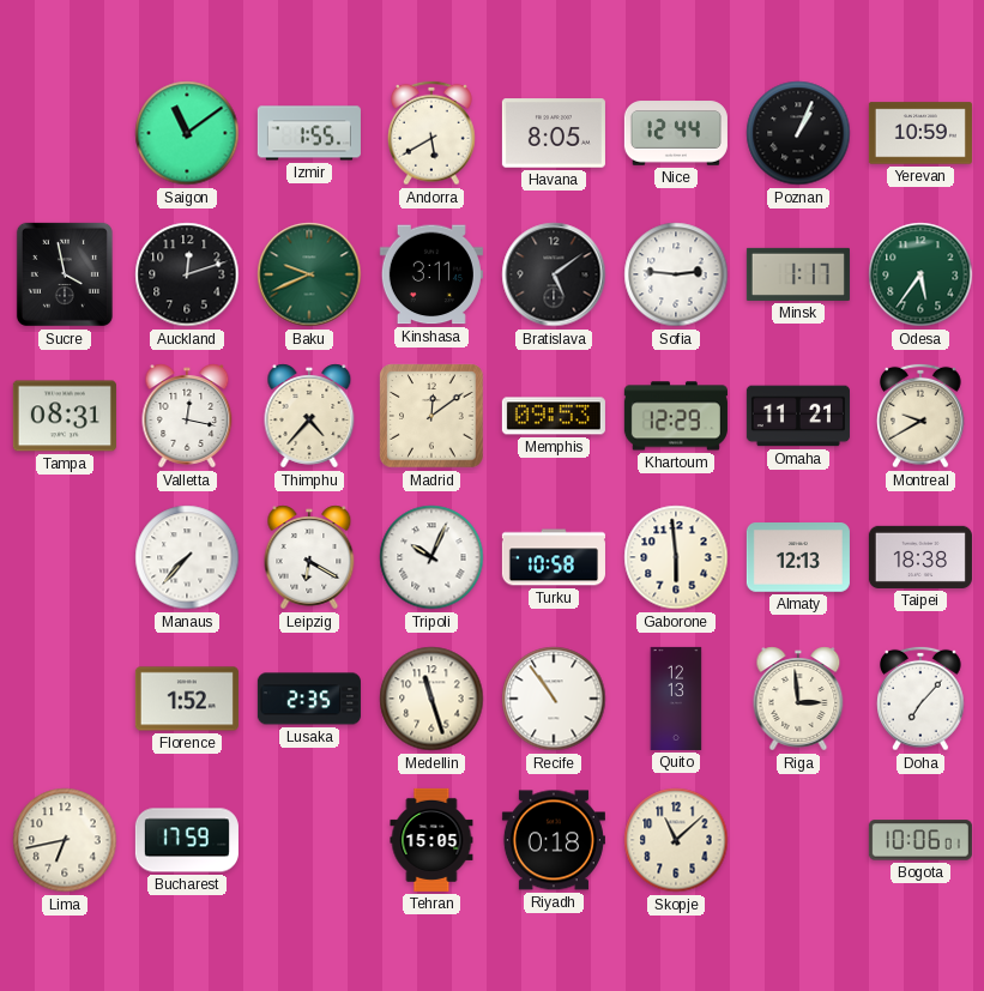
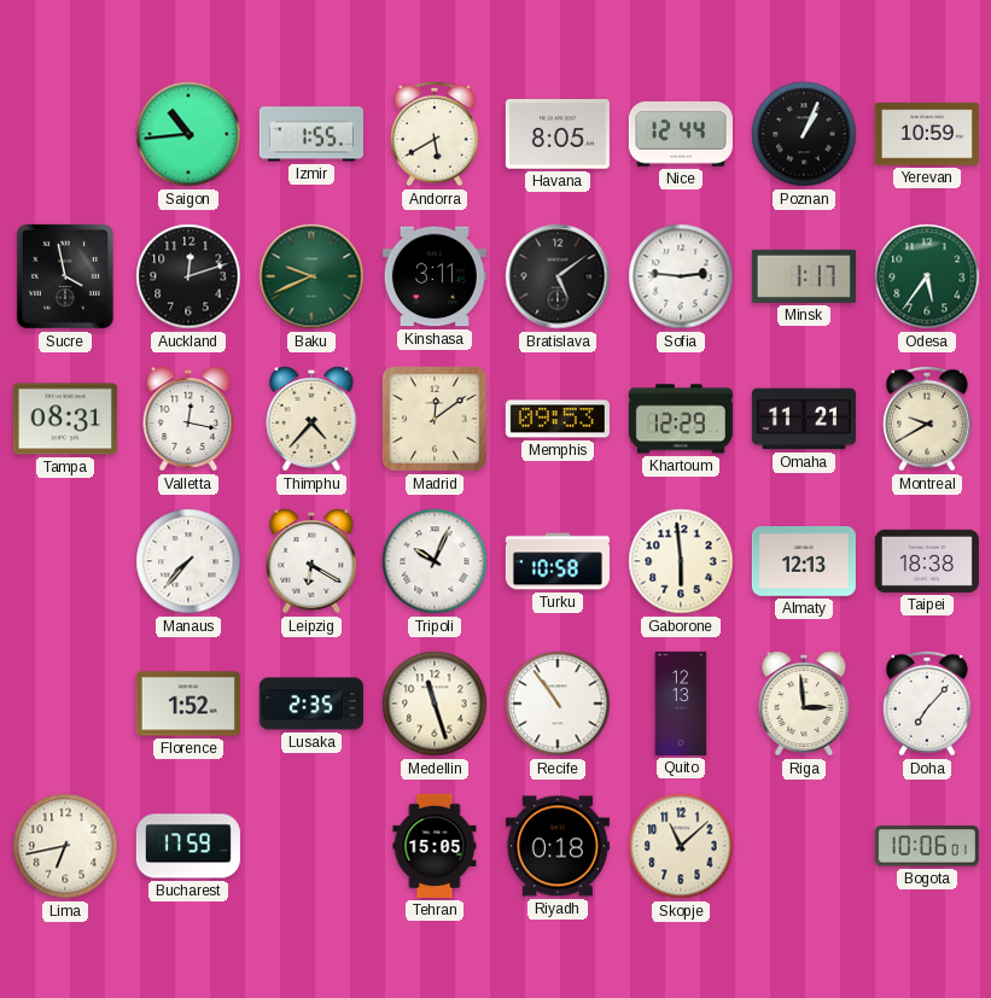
Saigon: 11:09 -> 10:44 (188, 134)
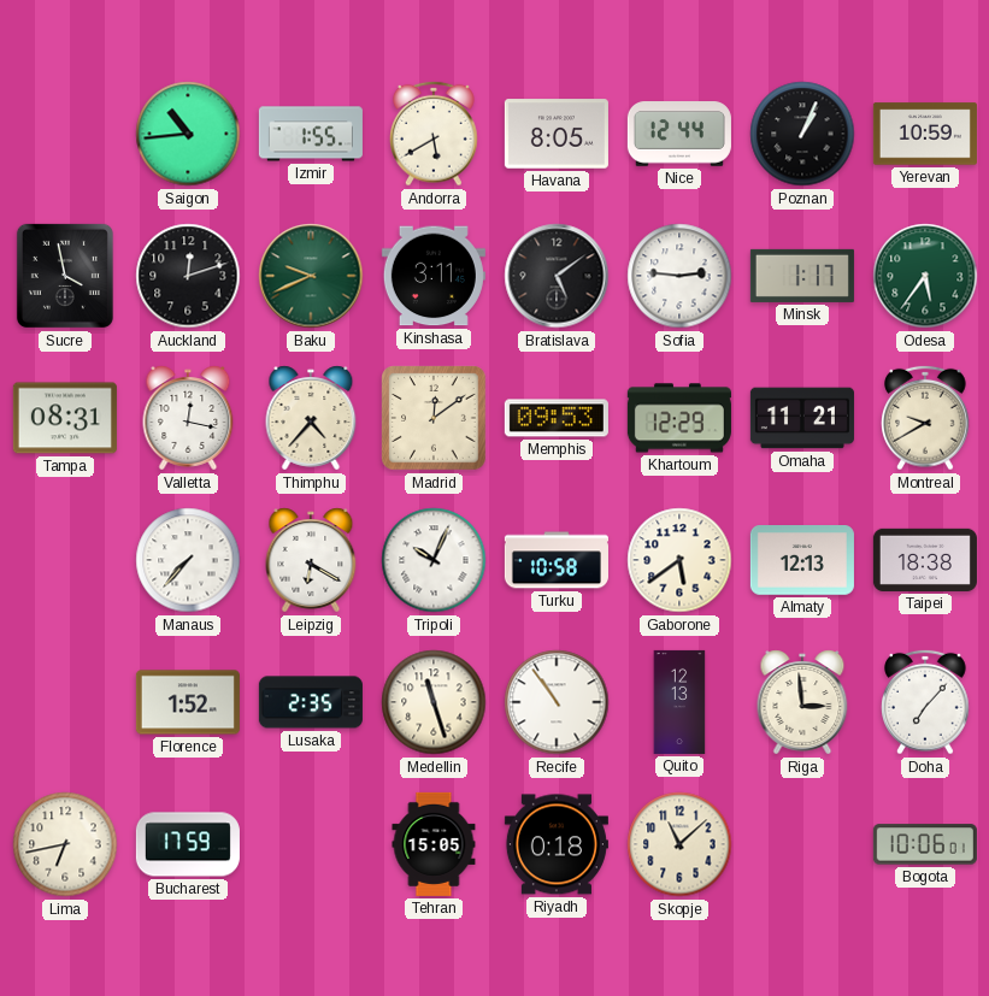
Gaborone: 5:59 -> 5:39 (679, 560)
